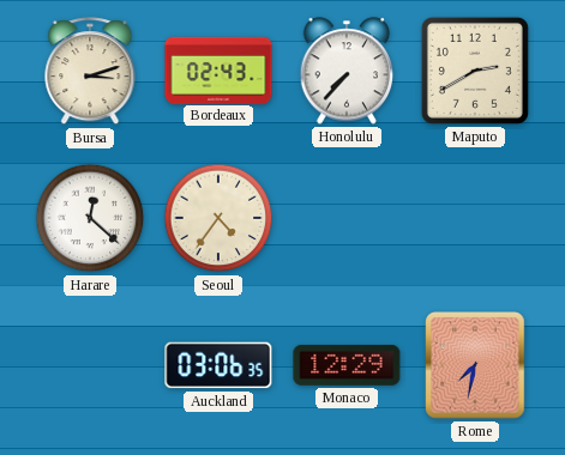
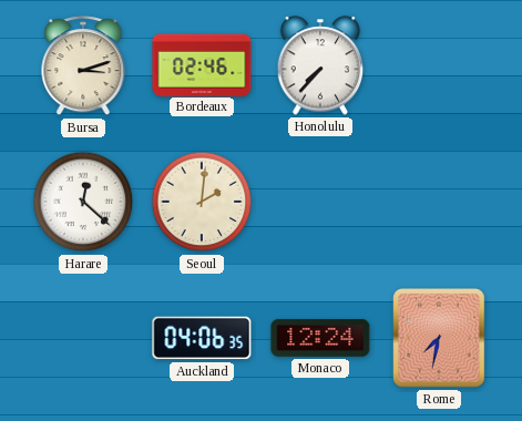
Bordeaux: 02:43 -> 02:46 (202, 64)
Maputo: 2:40 -> none (475, 71)
Seoul: 4:36 -> 2:01 (202, 202)
Auckland: 03:06 -> 04:06 (202, 338)
Monaco: 12:29 -> 12:24 (320, 338)
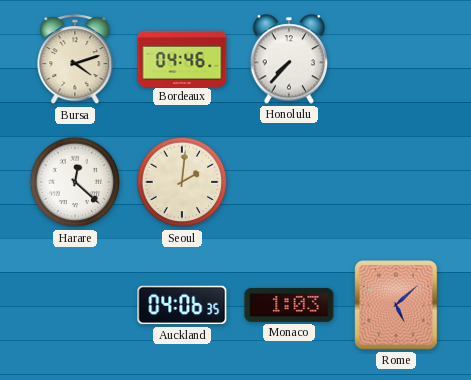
Bursa: 3:12 -> 4:12 (75, 60)
Bordeaux: 02:46 -> 04:46 (182, 58)
Monaco: 12:24 -> 1:03 (289, 305)
Rome: 7:32 -> 5:08 (396, 305)
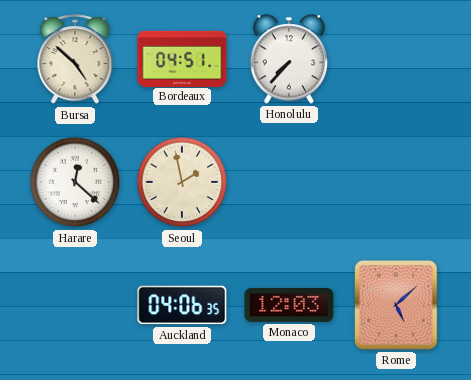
Bursa: 4:12 -> 4:52 (75, 60)
Bordeaux: 04:46 -> 04:51 (182, 58)
Seoul: 2:01 -> 1:58 (182, 182)
Monaco: 1:03 -> 12:03 (289, 305)
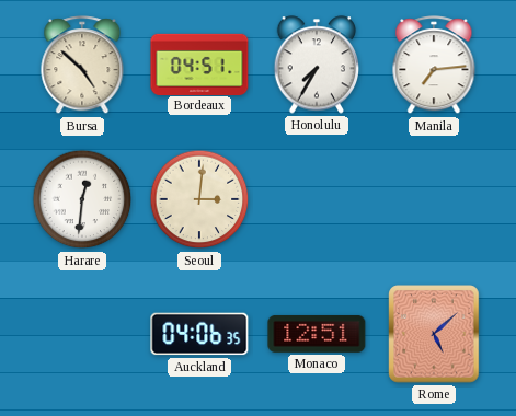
Honolulu: 7:37 -> 7:35 (317, 65)
Manila: none -> 7:14 (434, 66)
Harare: 12:22 -> 12:31 (82, 199)
Seoul: 1:58 -> 3:01 (199, 199)
Monaco: 12:03 -> 12:51 (317, 334)
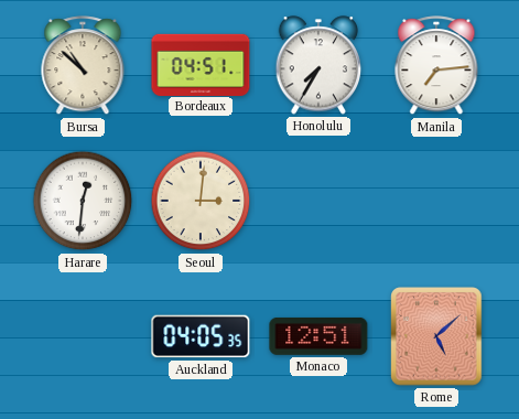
Bursa: 4:52 -> 10:52 (83, 66)
Auckland: 04:06 -> 04:05 (201, 336)
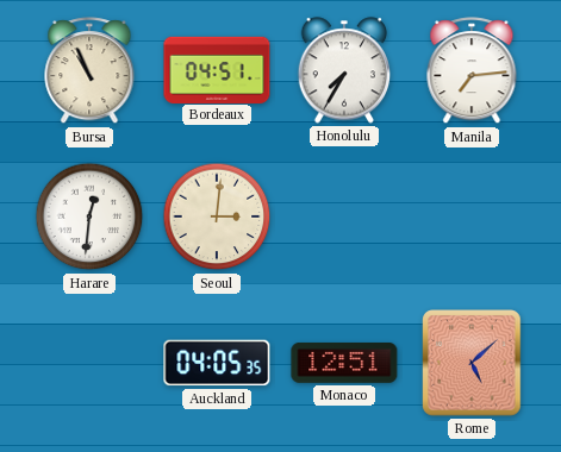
Bursa: 10:52 -> 10:56 (89, 71)
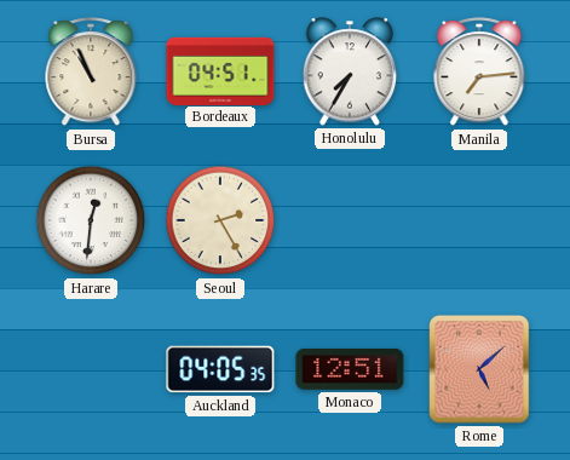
Seoul: 3:01 -> 2:25 (220, 220)
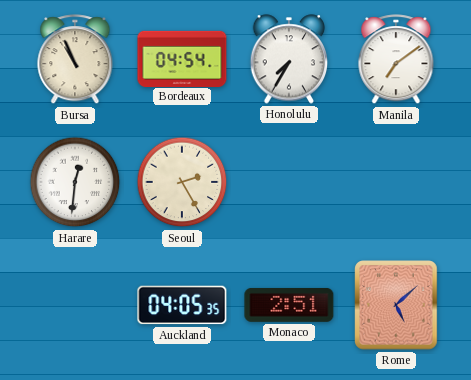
Bordeaux: 04:51 -> 04:54 (182, 58)
Manila: 7:14 -> 7:09 (396, 60)
Monaco: 12:51 -> 2:51 (289, 305)
